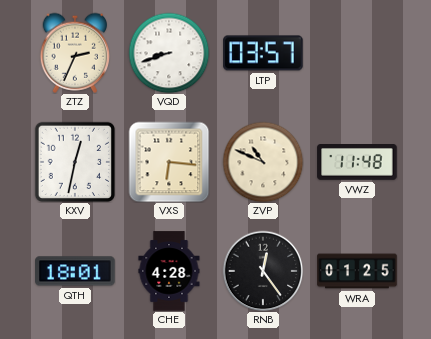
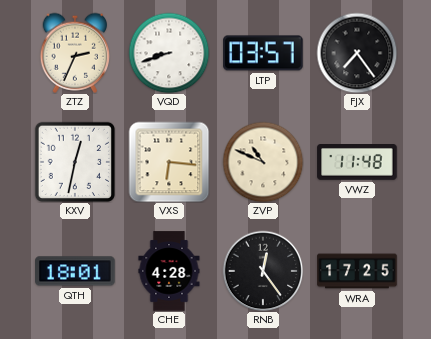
FJX: none -> 7:24 (357, 53)
WRA: 01:25 -> 17:25 (357, 271)
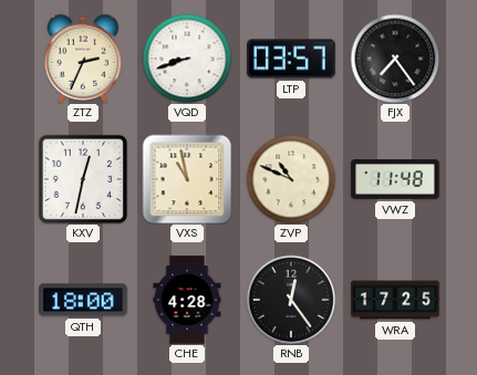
VXS: 6:16 -> 10:58 (187, 179)
QTH: 18:01 -> 18:00 (83, 300)
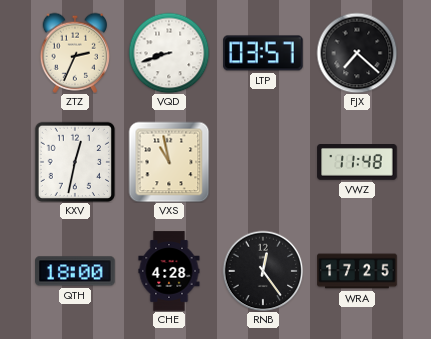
FJX: 7:24 -> 7:22 (357, 53)
ZVP: 10:49 -> none (291, 179)
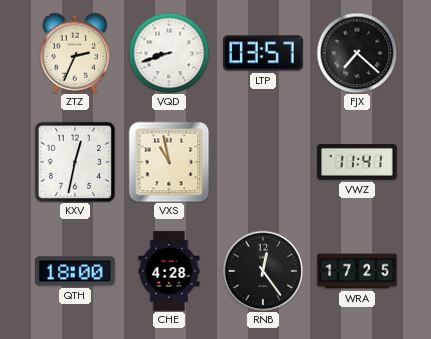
VWZ: 11:48 -> 11:41 (357, 163)
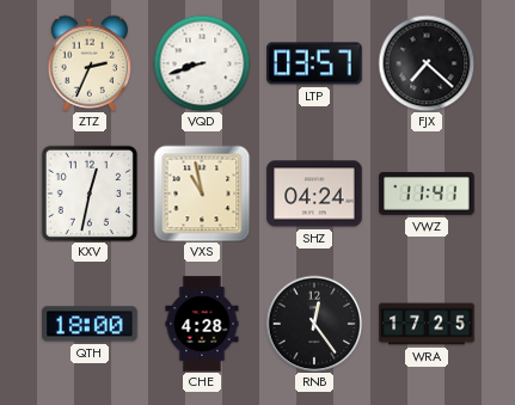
SHZ: none -> 04:24 (314, 194)
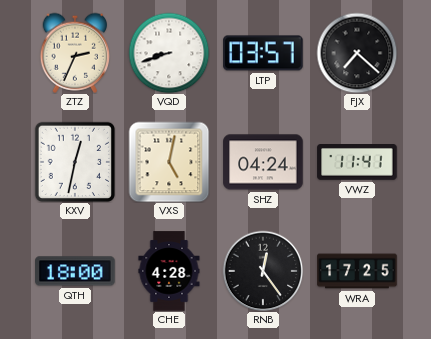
VXS: 10:58 -> 5:02 (169, 162)
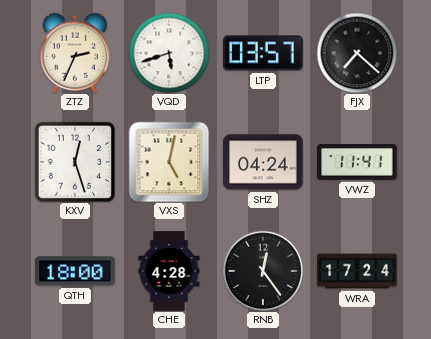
VQD: 8:42 -> 5:42 (169, 53)
KXV: 12:32 -> 12:27 (75, 162)
WRA: 17:25 -> 17:24 (357, 271)
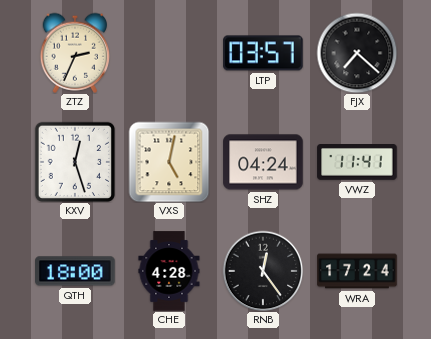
VQD: 5:42 -> none (169, 53)
